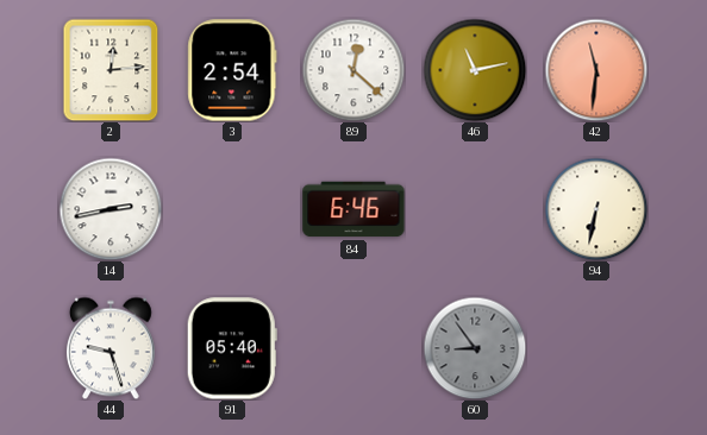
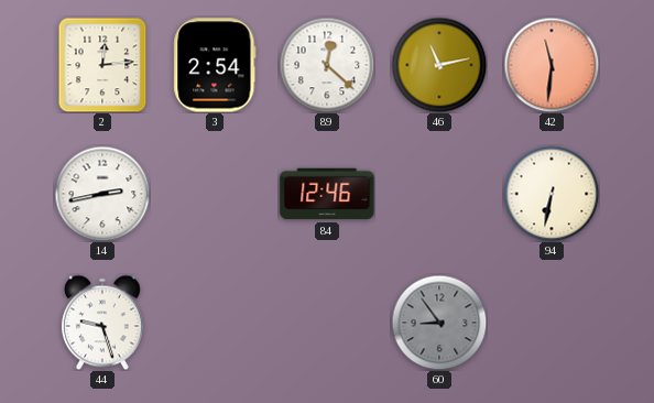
84: 6:46 -> 12:46 (327, 194)
91: 05:40 -> none (232, 348)
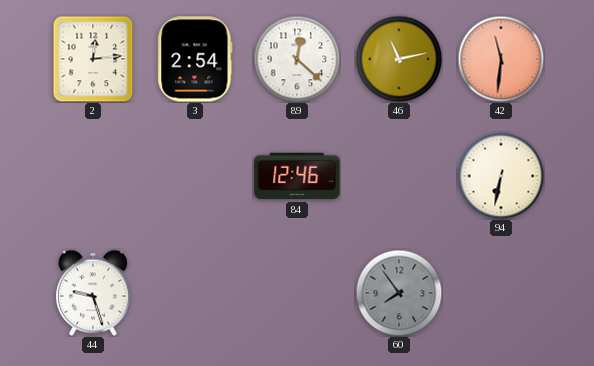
14: 2:43 -> none (102, 194)
60: 8:54 -> 7:54 (399, 293)
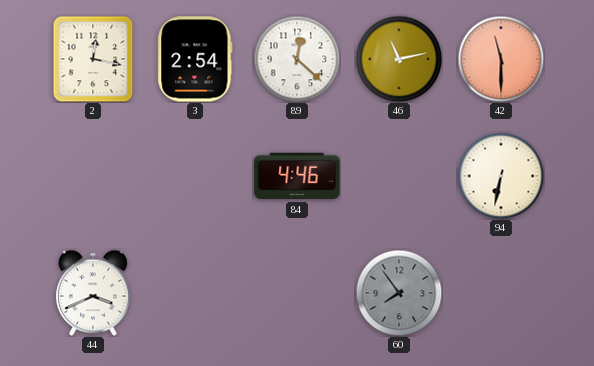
2: 12:14 -> 12:17 (93, 59)
42: 11:31 -> 11:30 (501, 59)
84: 12:46 -> 4:46 (297, 176)
44: 9:27 -> 3:41 (93, 293)
